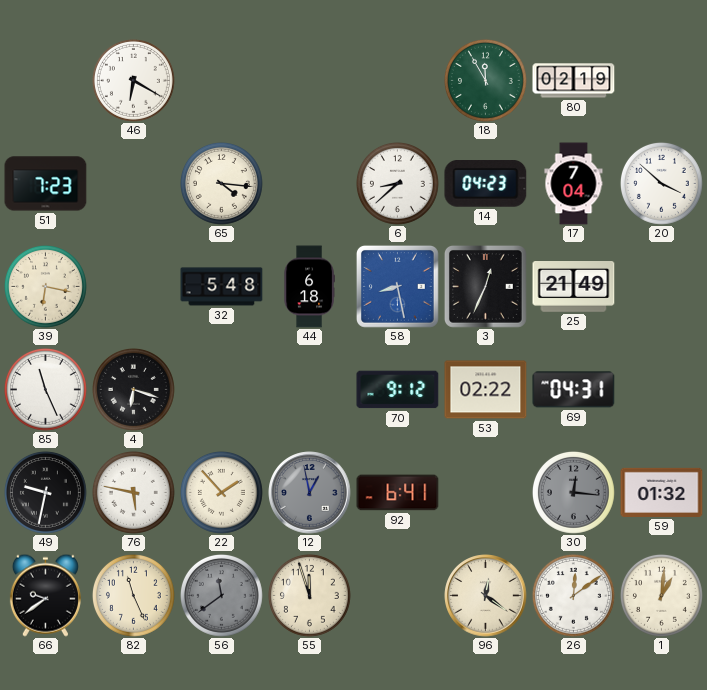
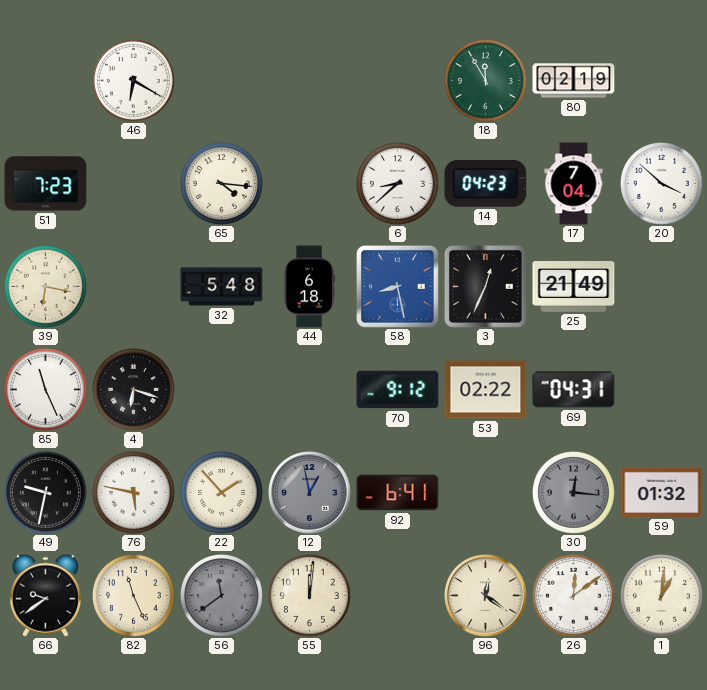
55: 11:57 -> 12:01 (309, 595)
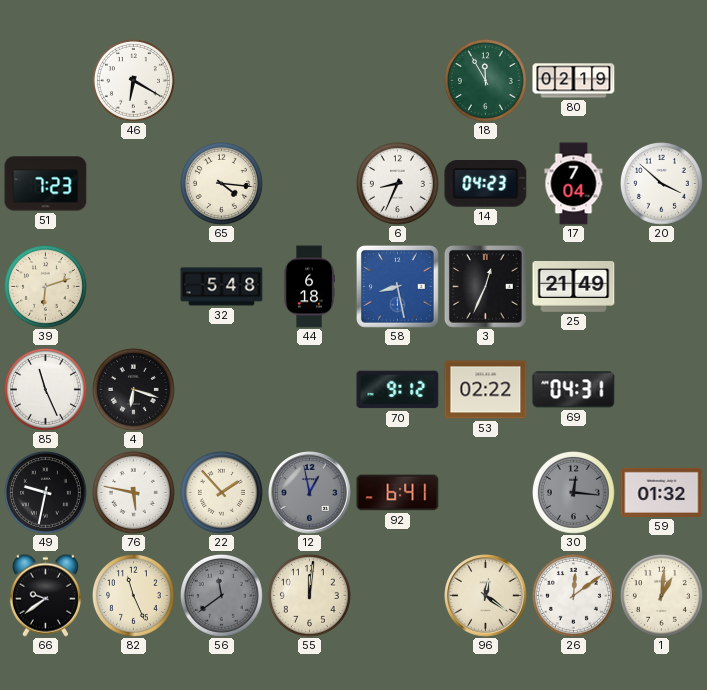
6: 8:38 -> 8:34 (397, 183)
39: 6:17 -> 6:12 (45, 286)
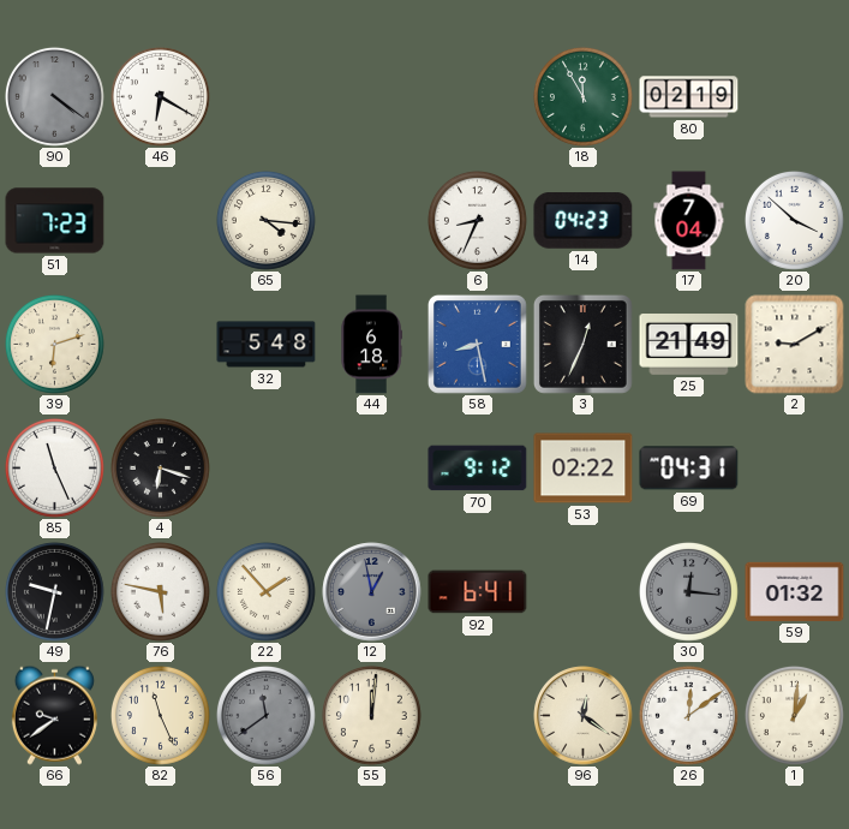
90: none -> 4:21 (54, 96)
2: none -> 9:10 (795, 345)
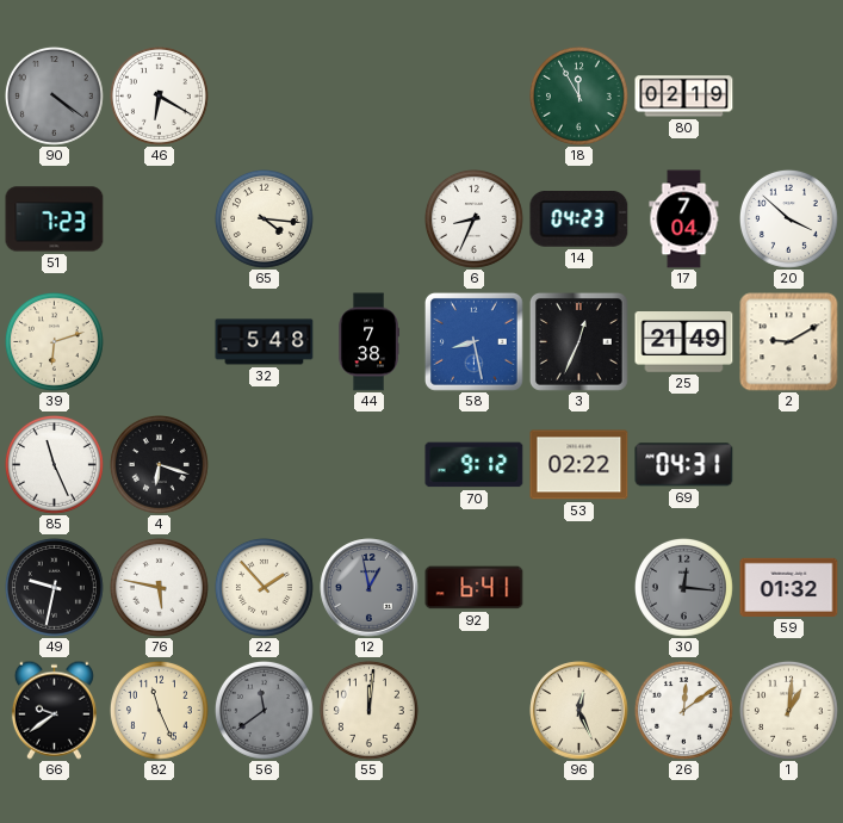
44: 6:18 -> 7:38 (368, 342)
96: 12:21 -> 12:26 (579, 711)
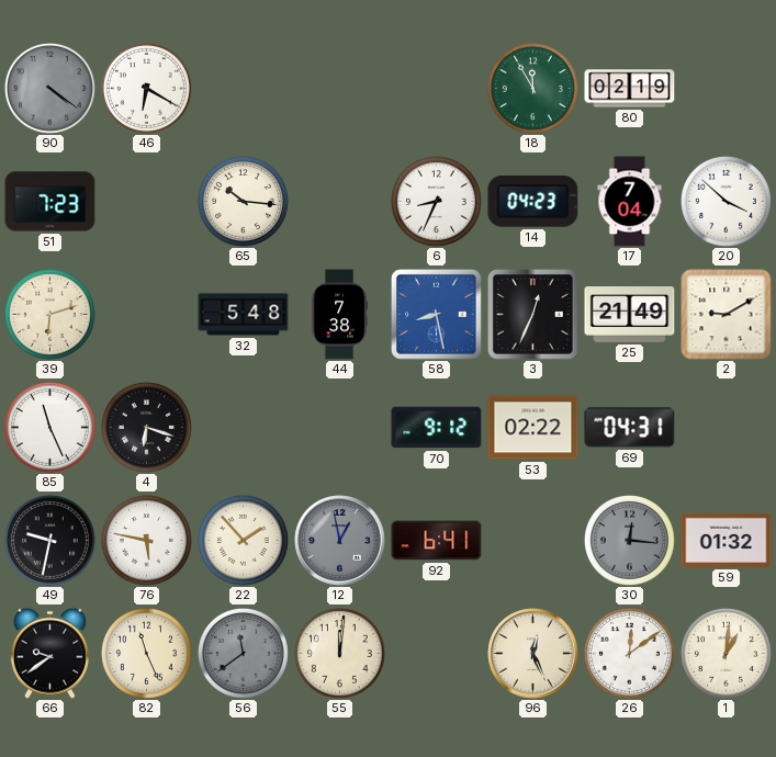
65: 4:16 -> 10:16 (243, 201)
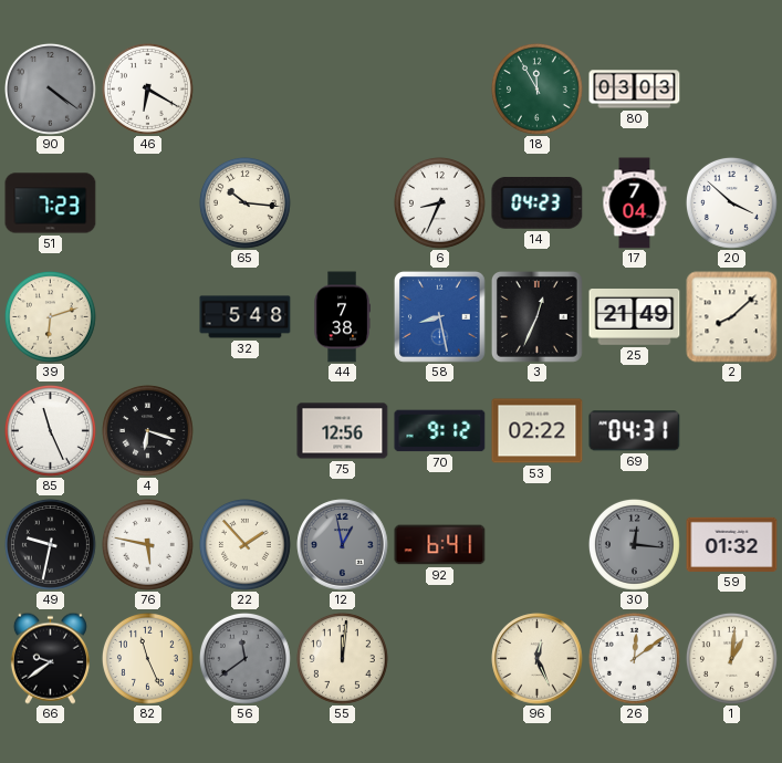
80: 02:19 -> 03:03 (635, 90)
2: 9:10 -> 8:08 (732, 317)
75: none -> 12:56 (343, 431)
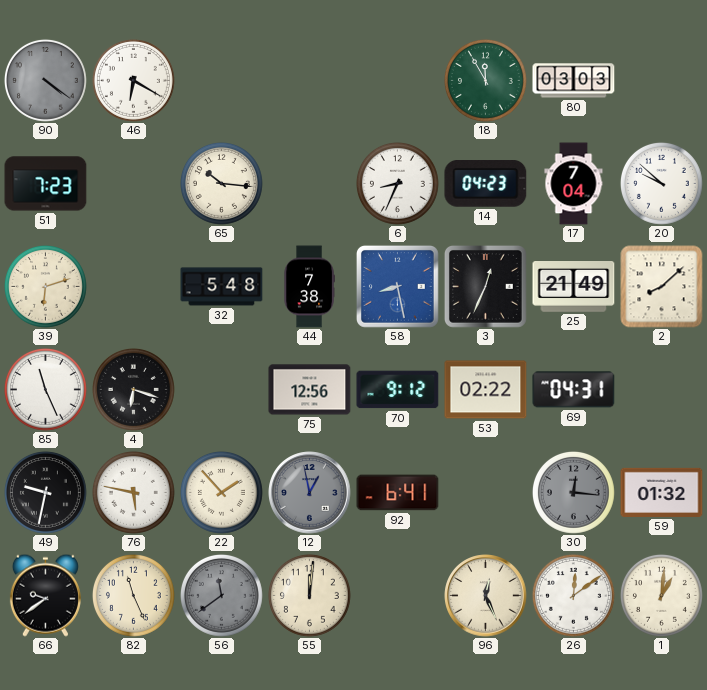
20: 3:52 -> 9:52 (661, 183)
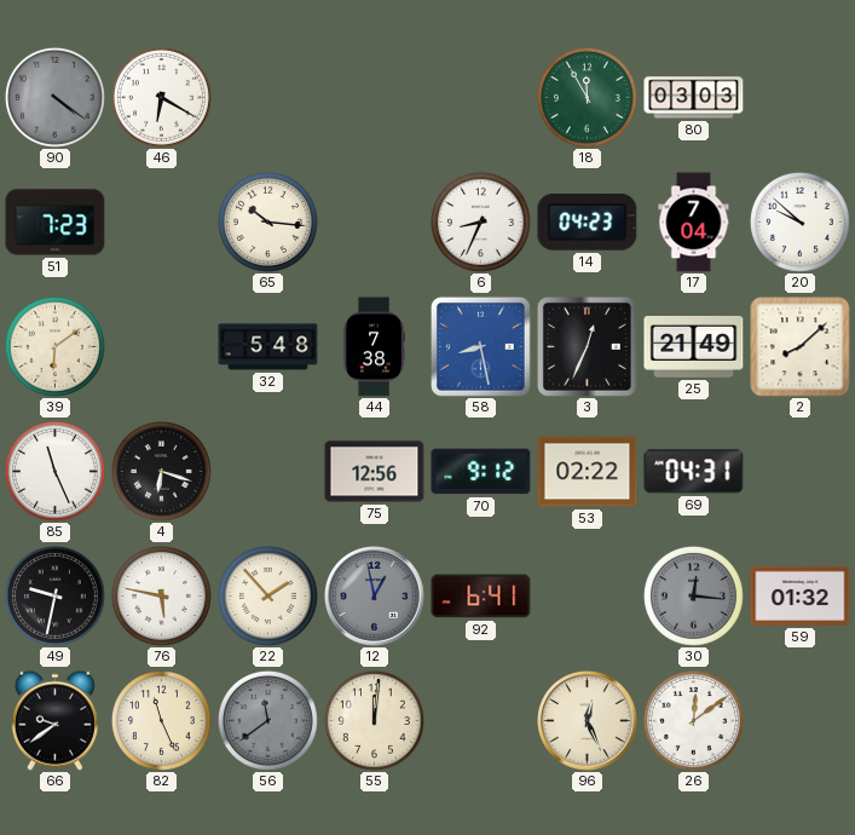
39: 6:12 -> 6:09 (54, 346)
1: 1:01 -> none (661, 595)
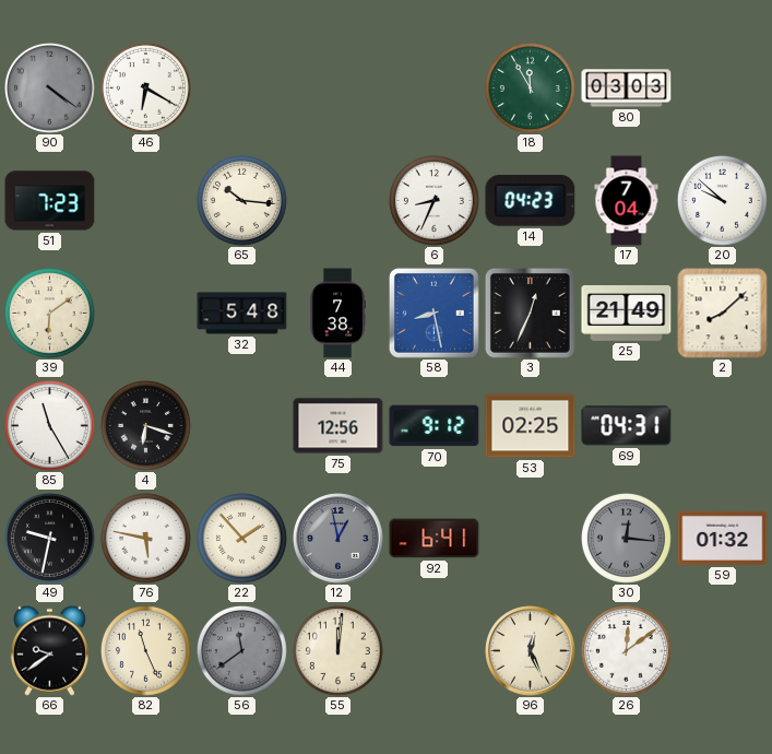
85: 11:26 -> 11:25 (49, 425)
53: 02:22 -> 02:25 (531, 426)
